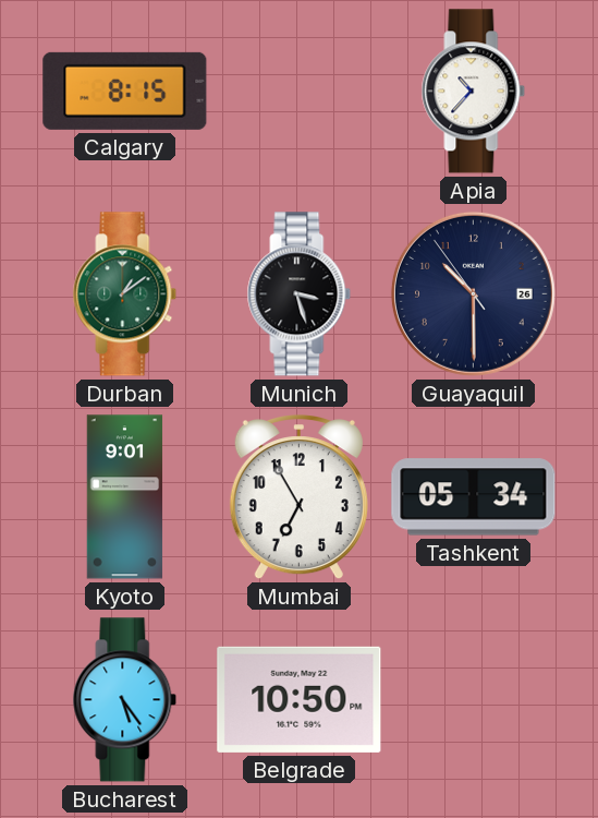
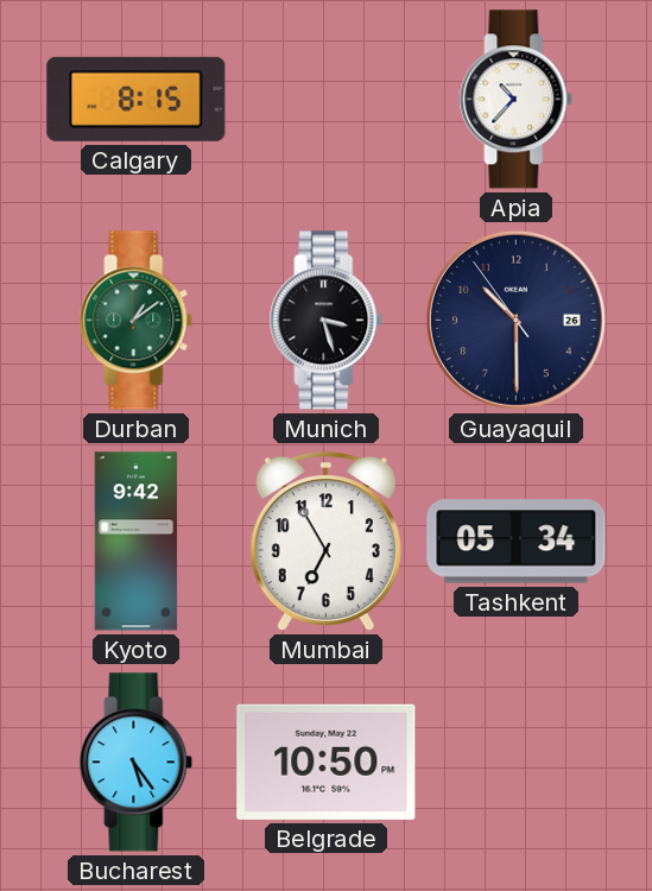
Kyoto: 9:01 -> 9:42 (137, 542)
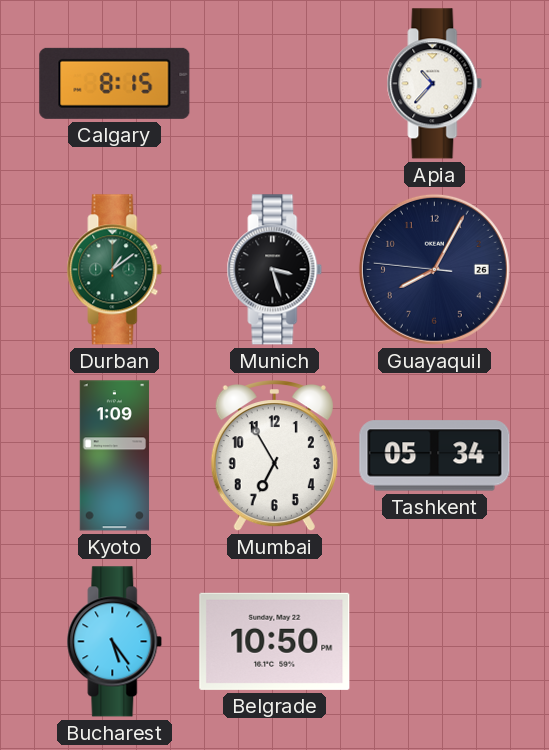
Guayaquil: 10:29 -> 8:04 (434, 269)
Kyoto: 9:42 -> 1:09 (115, 456)
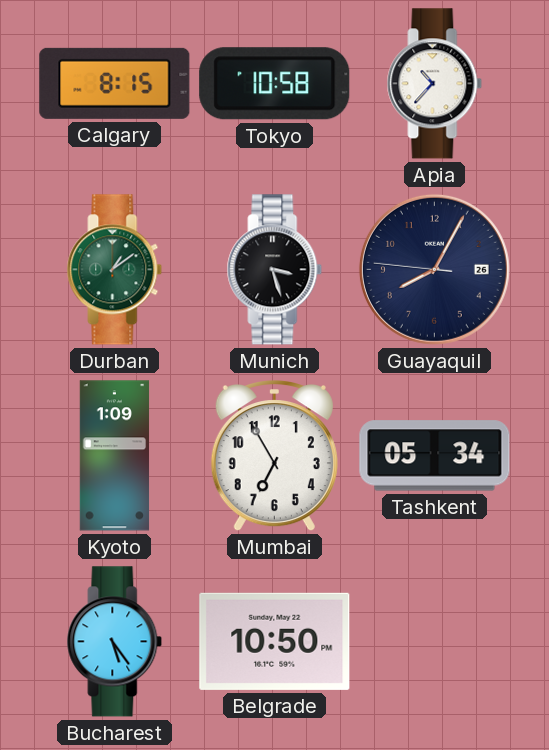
Tokyo: none -> 10:58 (275, 84)
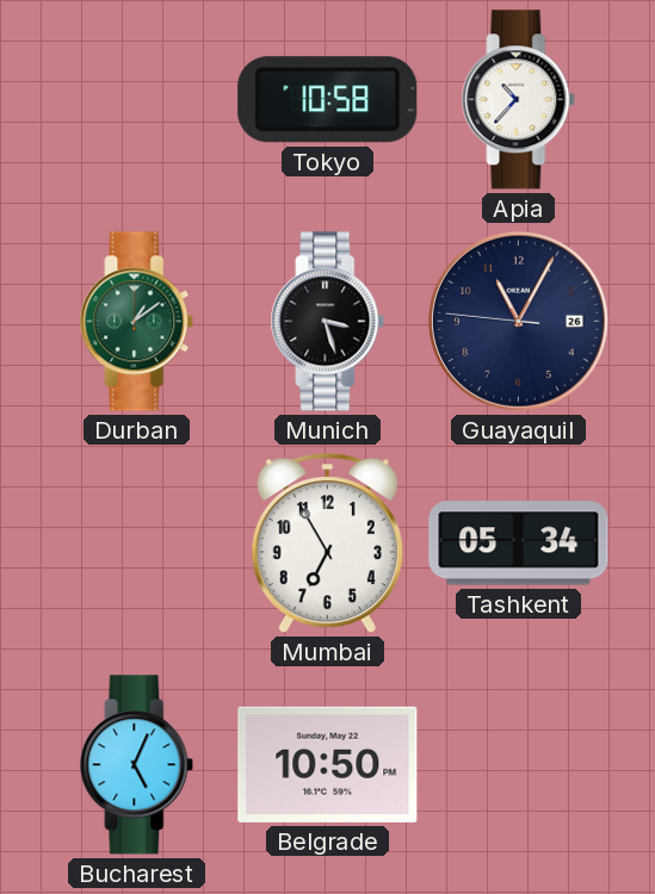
Calgary: 8:15 -> none (115, 83)
Guayaquil: 8:04 -> 11:04 (518, 321)
Kyoto: 1:09 -> none (115, 456)
Bucharest: 5:24 -> 5:04 (137, 765)
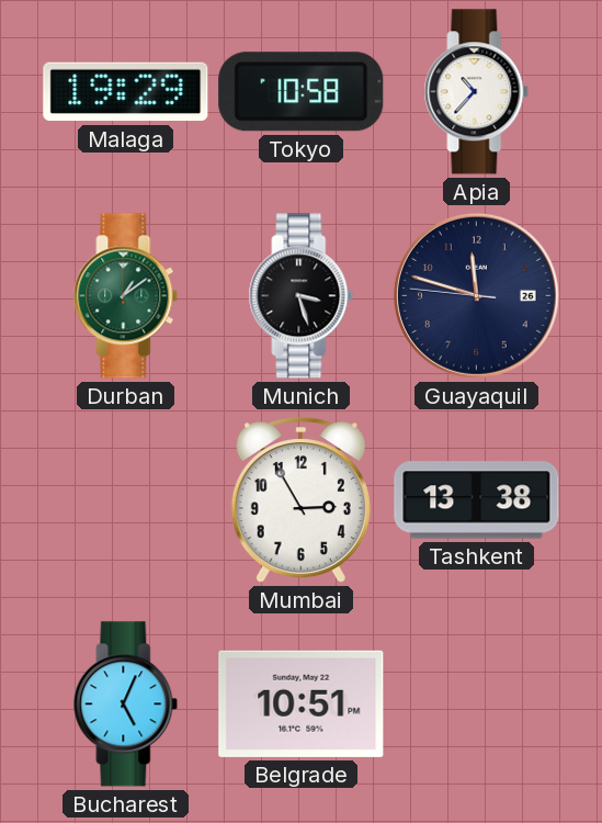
Malaga: none -> 19:29 (126, 92)
Guayaquil: 11:04 -> 11:47 (476, 295)
Mumbai: 6:55 -> 2:55 (300, 501)
Tashkent: 05:34 -> 13:38 (477, 500)
Belgrade: 10:50 -> 10:51 (302, 703)
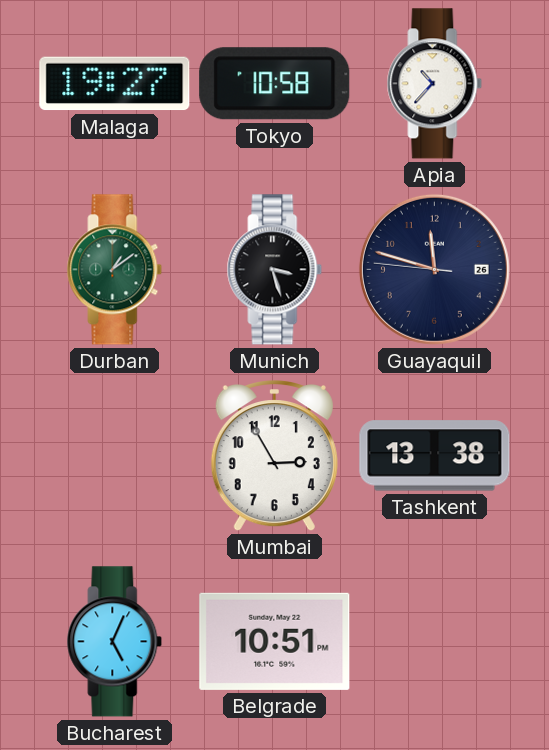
Malaga: 19:29 -> 19:27 (115, 84)
